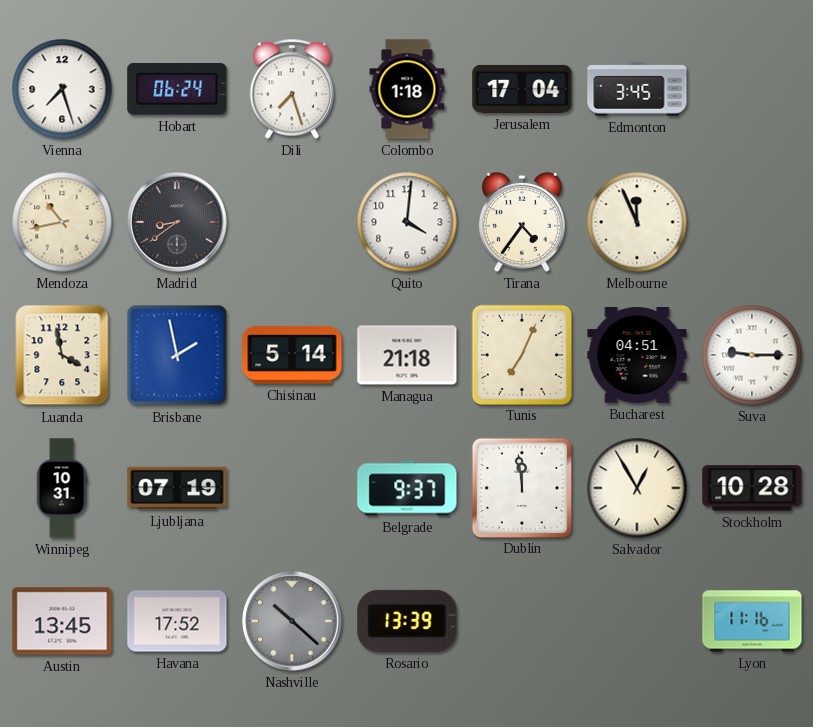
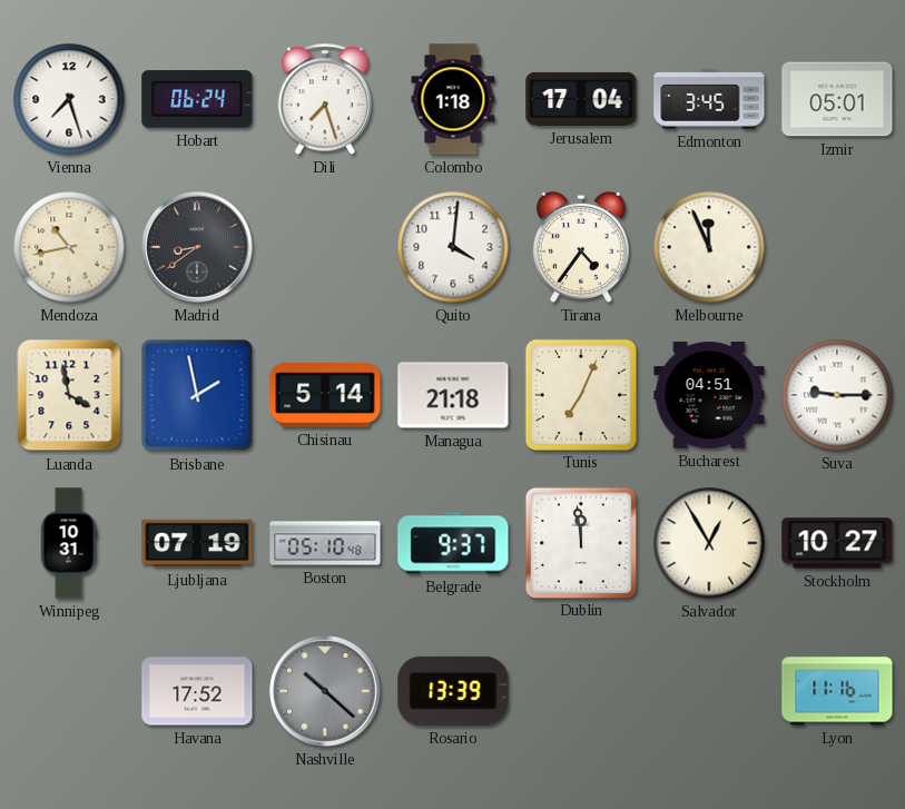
Izmir: none -> 05:01 (837, 99)
Boston: none -> 05:10 (325, 543)
Stockholm: 10:28 -> 10:27 (837, 543)
Austin: 13:45 -> none (62, 621)
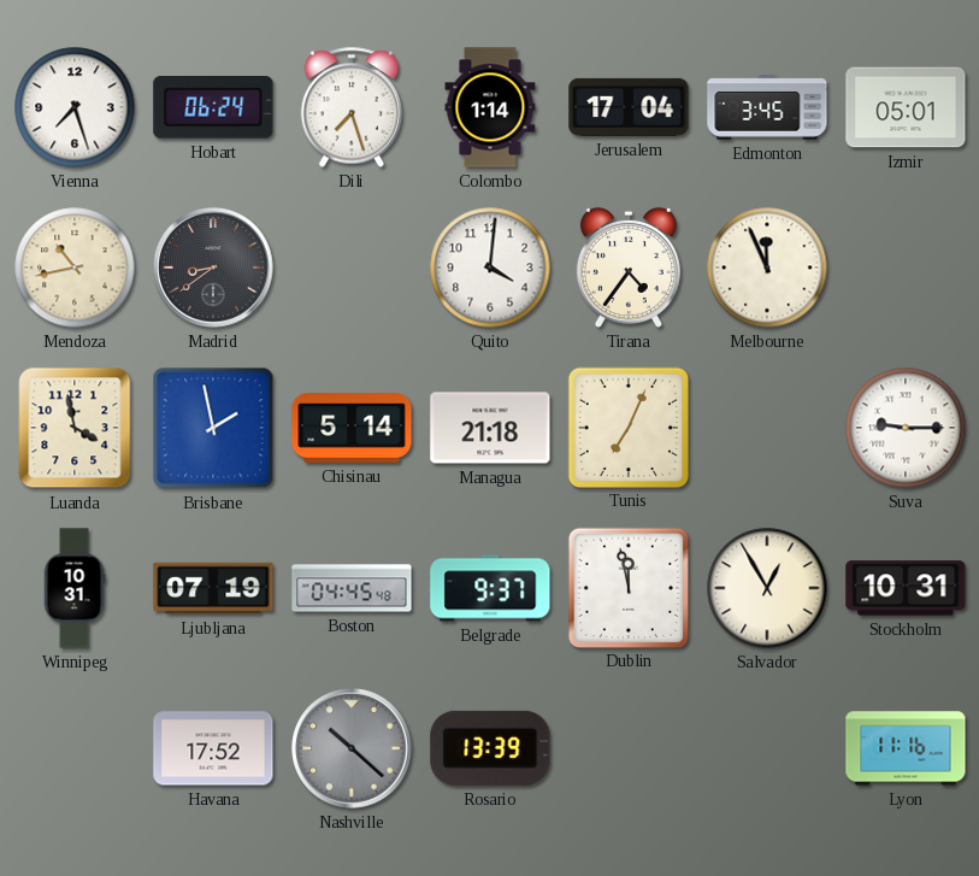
Colombo: 1:18 -> 1:14 (490, 107)
Bucharest: 04:51 -> none (709, 395)
Boston: 05:10 -> 04:45 (352, 588)
Dublin: 11:59 -> 11:58 (627, 587)
Stockholm: 10:27 -> 10:31 (906, 588)
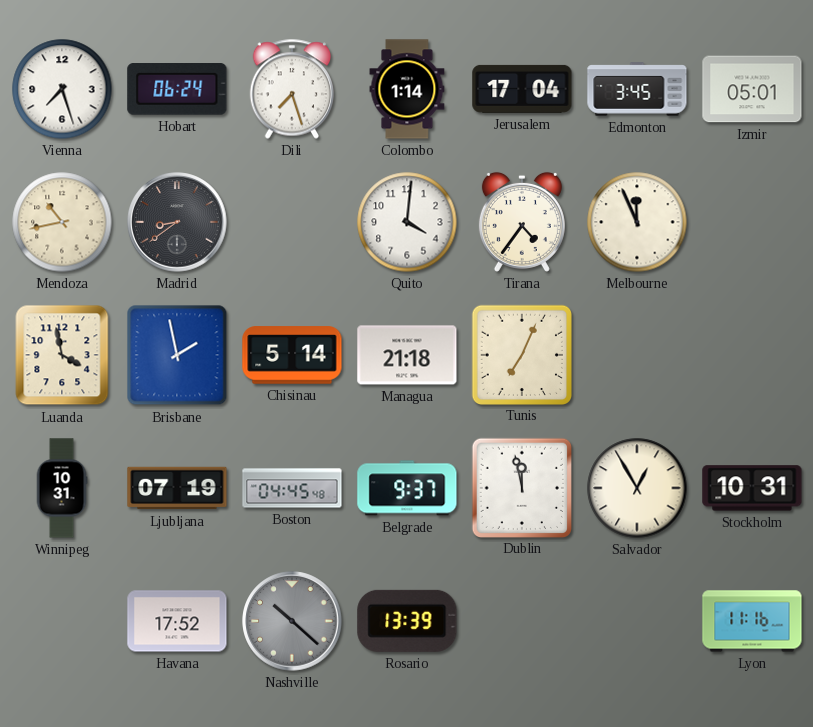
Suva: 9:15 -> none (906, 428)
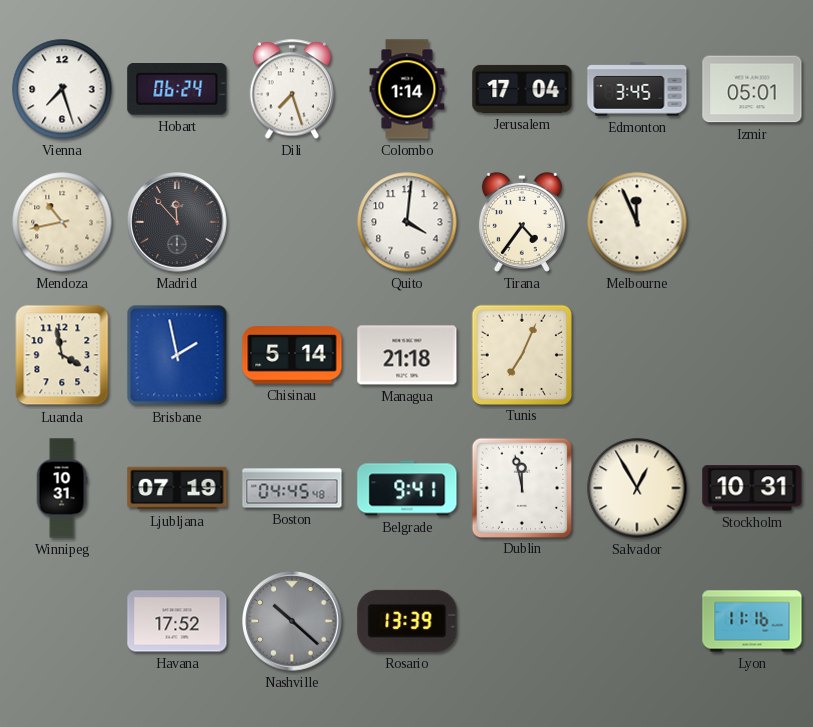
Madrid: 8:39 -> 11:53 (177, 222)
Belgrade: 9:37 -> 9:41 (407, 488)
